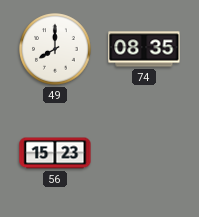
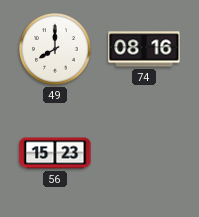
74: 08:35 -> 08:16 (144, 49)
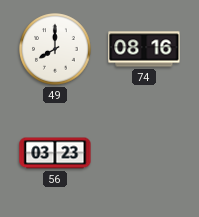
56: 15:23 -> 03:23 (55, 153)
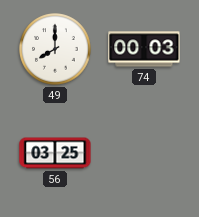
74: 08:16 -> 00:03 (144, 49)
56: 03:23 -> 03:25 (55, 153)
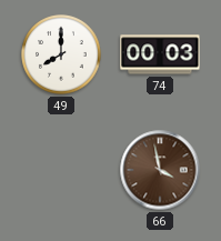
56: 03:25 -> none (55, 153)
66: none -> 3:58 (160, 170)
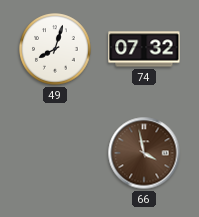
49: 8:00 -> 8:03 (55, 49)
74: 00:03 -> 07:32 (144, 49)
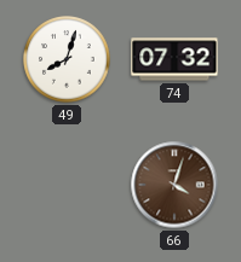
66: 3:58 -> 4:03 (174, 185)
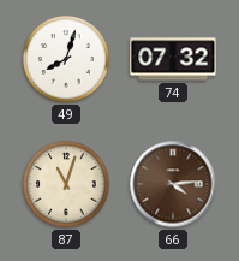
87: none -> 11:03 (66, 184)
66: 4:03 -> 4:14 (173, 184)
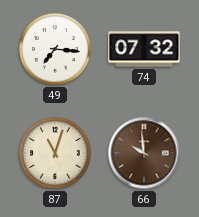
49: 8:03 -> 7:16 (55, 49)
66: 4:14 -> 9:59 (144, 153)
